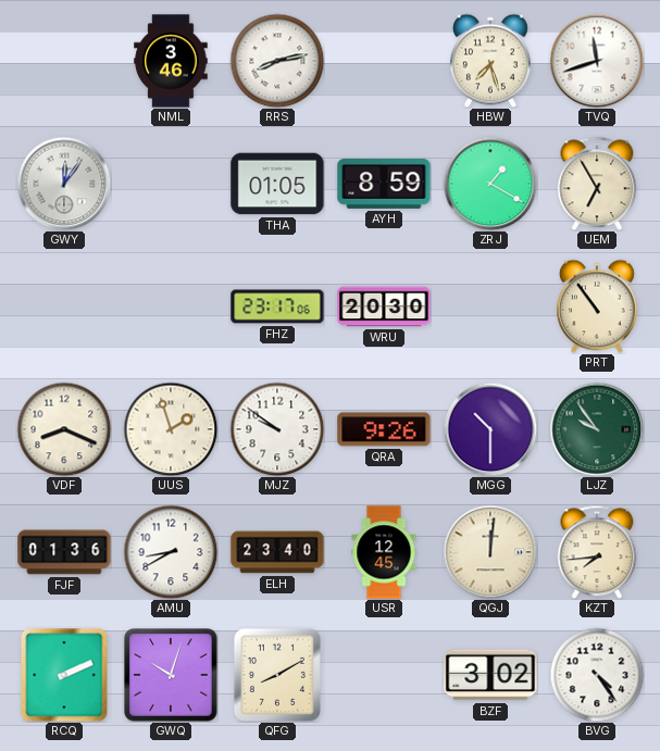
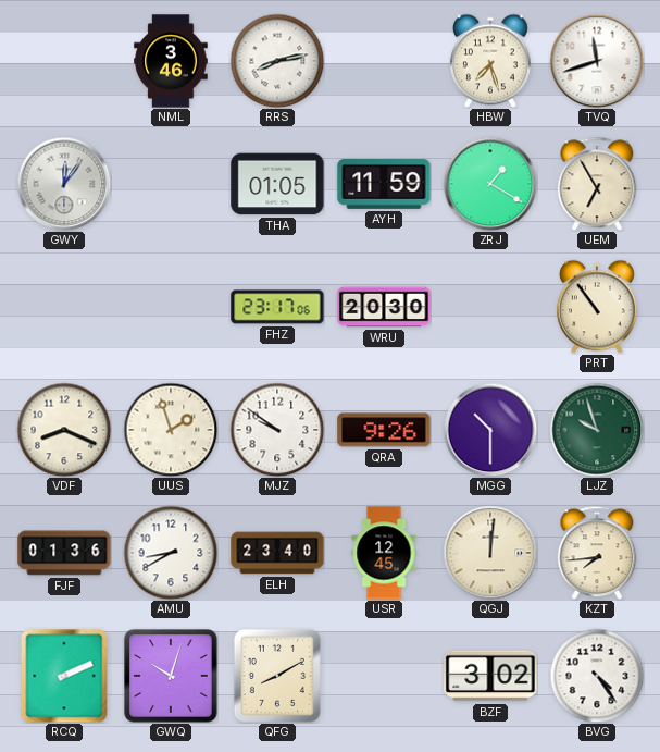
AYH: 8:59 -> 11:59 (384, 185)
LJZ: 9:54 -> 9:57 (597, 430)
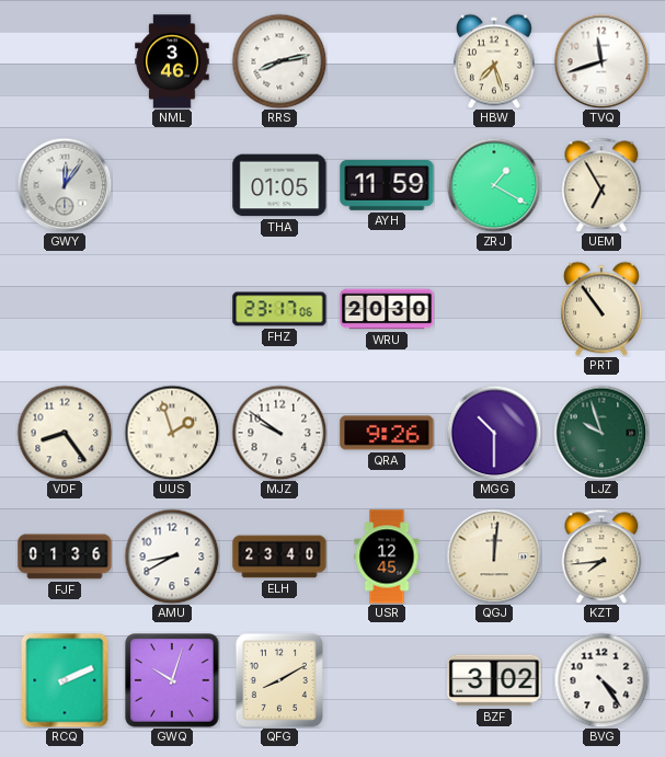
VDF: 8:19 -> 8:24 (65, 433)
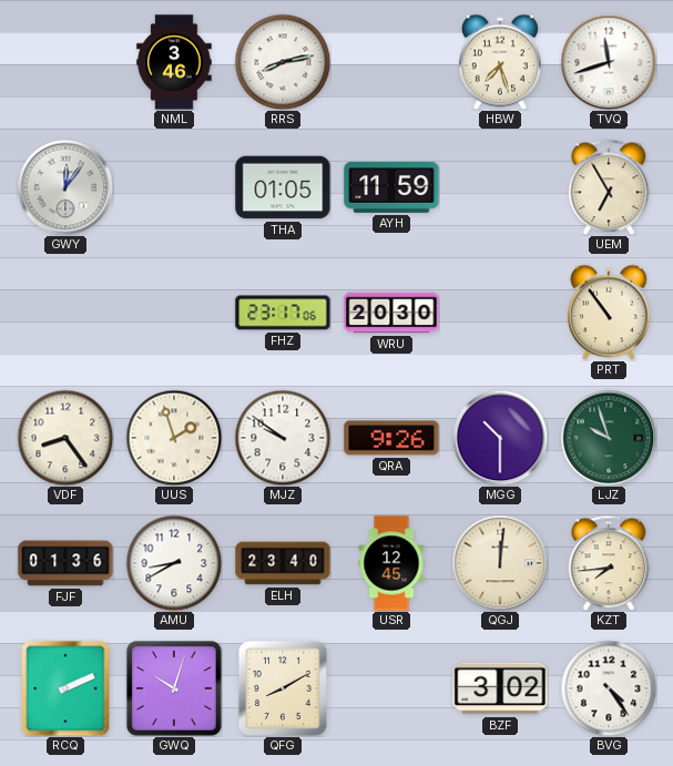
ZRJ: 1:20 -> none (494, 185)
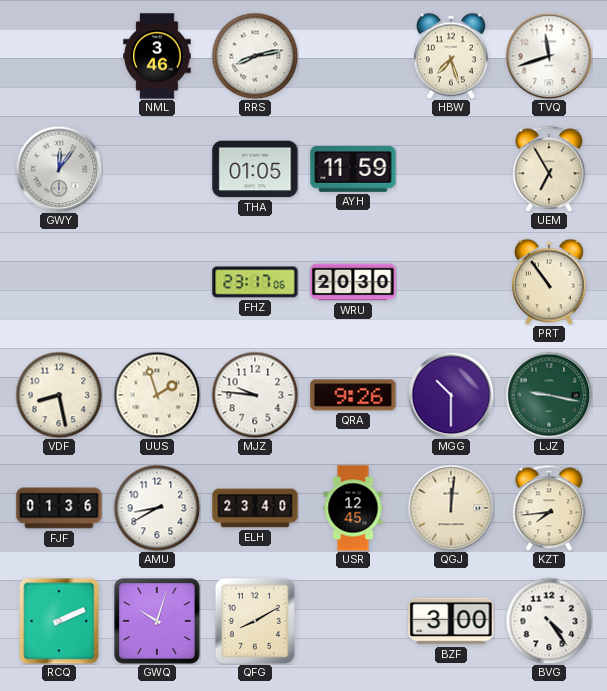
VDF: 8:24 -> 8:28 (59, 395)
MJZ: 9:51 -> 9:46 (255, 395)
LJZ: 9:57 -> 9:17 (549, 395)
BZF: 3:02 -> 3:00 (451, 621)
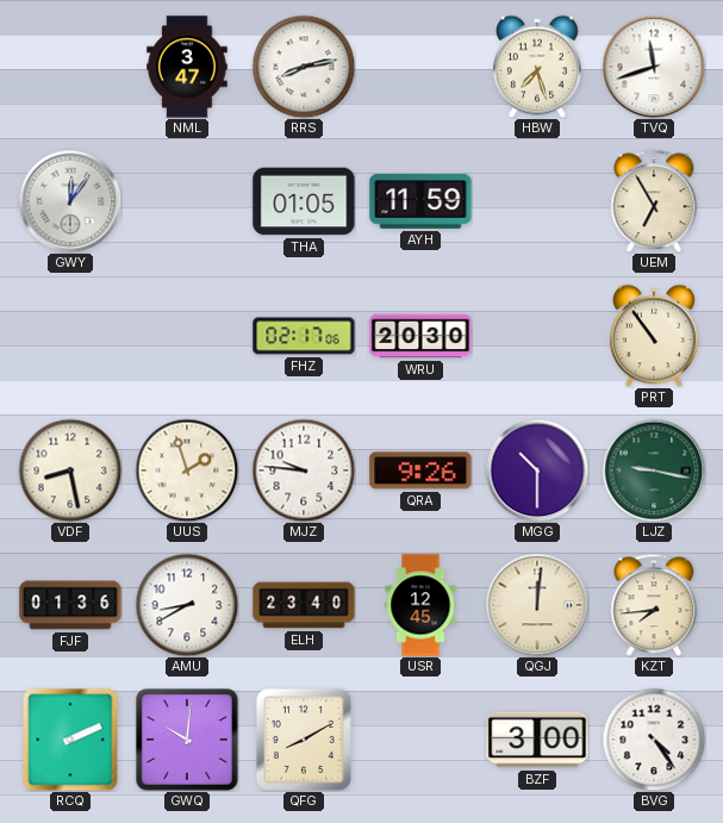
NML: 3:46 -> 3:47 (187, 67)
FHZ: 23:17 -> 02:17 (304, 336)
GWQ: 10:03 -> 10:01 (187, 740)
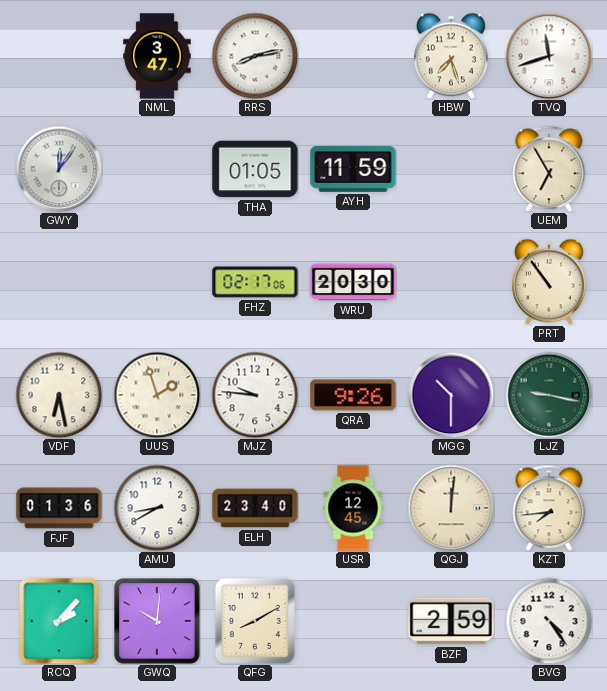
VDF: 8:28 -> 6:28 (59, 395)
RCQ: 2:11 -> 2:07 (59, 621)
BZF: 3:00 -> 2:59 (451, 621)
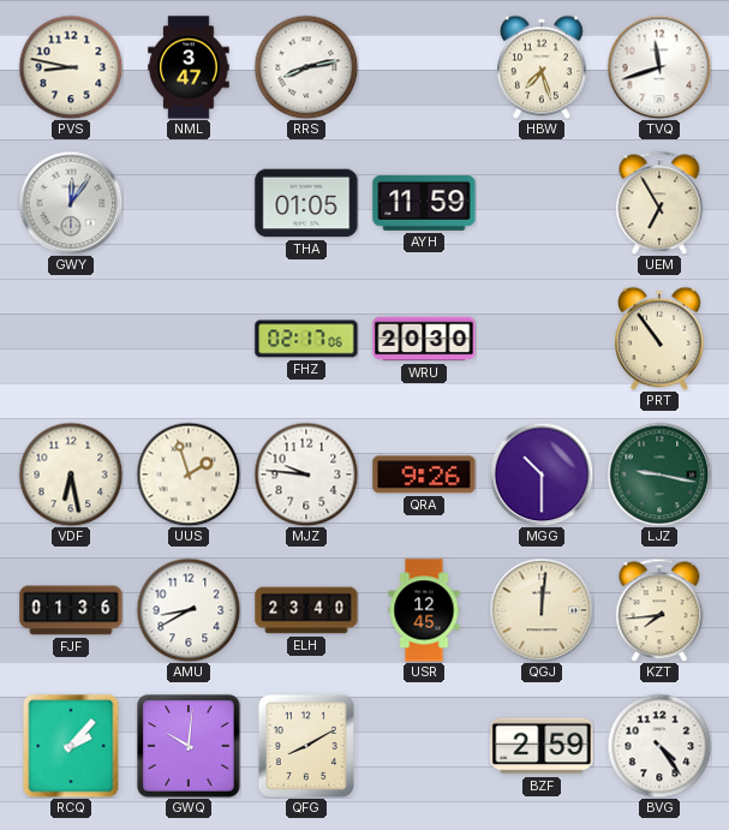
PVS: none -> 8:47 (71, 67)
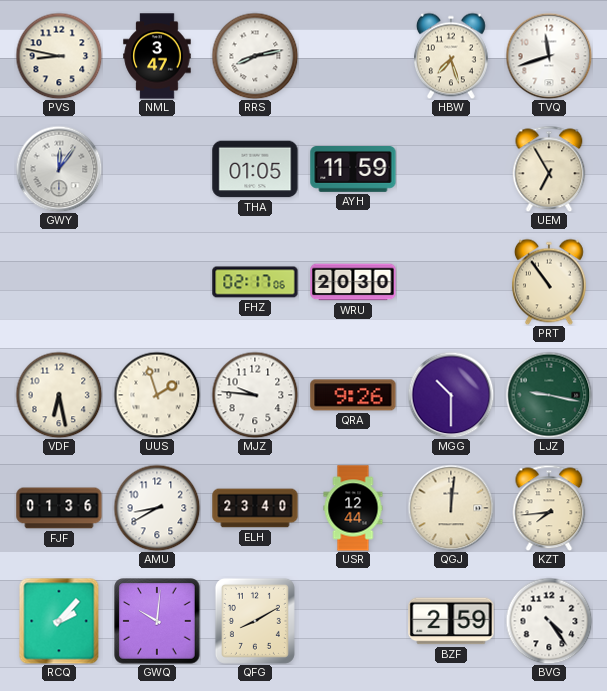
USR: 12:45 -> 12:44 (353, 508)
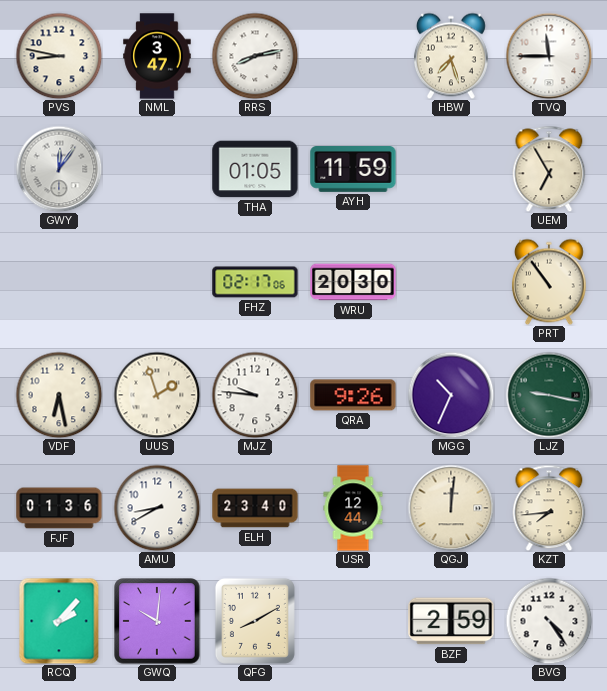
TVQ: 11:42 -> 11:45 (549, 56)
MGG: 10:30 -> 10:34 (451, 395)
